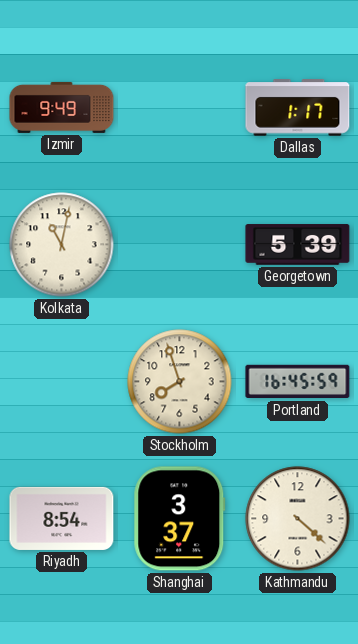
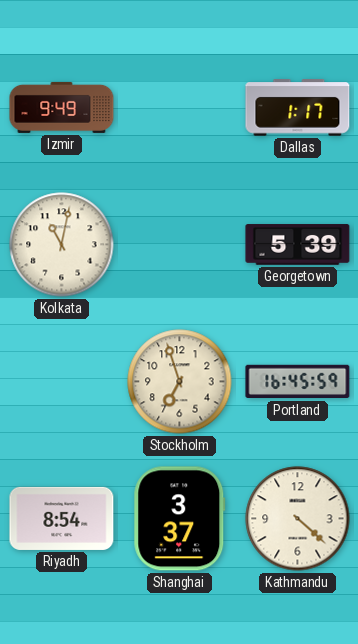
Stockholm: 7:57 -> 6:57 (180, 382)
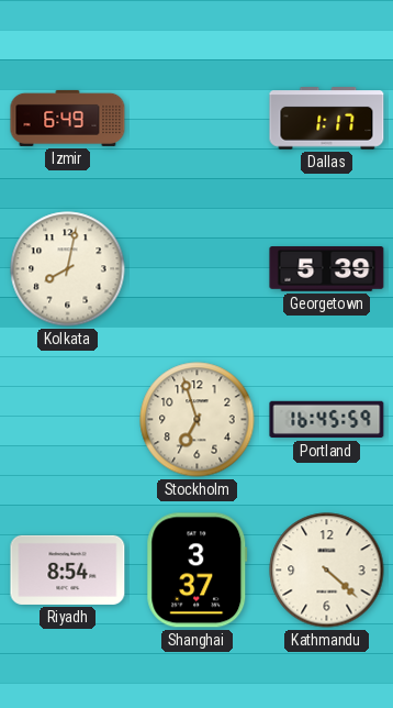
Izmir: 9:49 -> 6:49 (68, 118)
Kolkata: 11:02 -> 8:02 (68, 269)
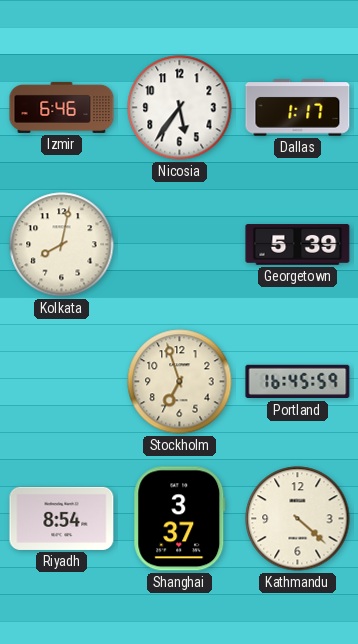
Izmir: 6:49 -> 6:46 (62, 107)
Nicosia: none -> 5:36 (180, 108)
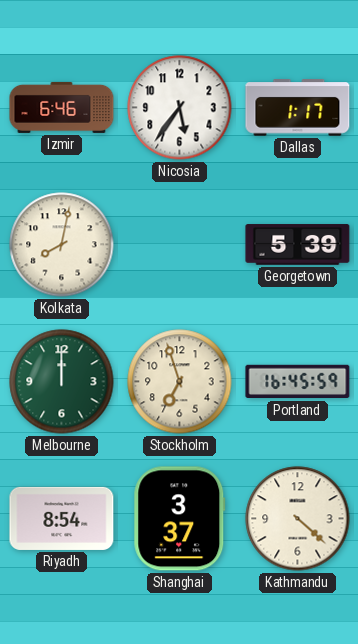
Melbourne: none -> 12:00 (62, 382)
